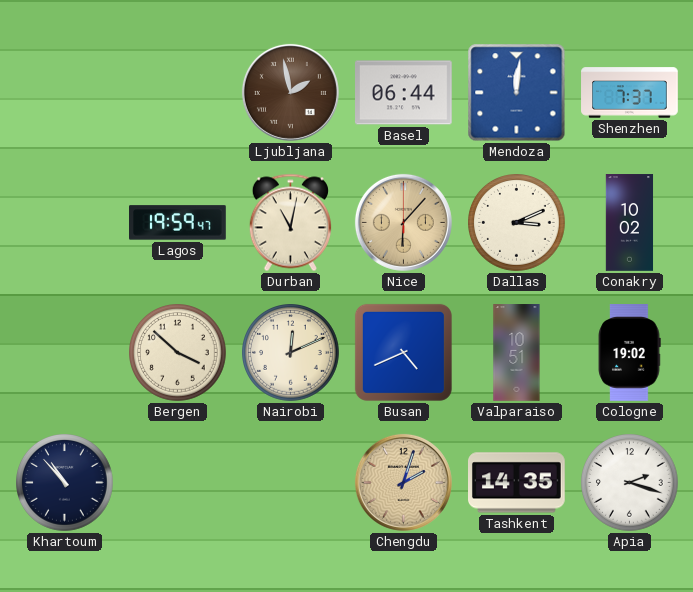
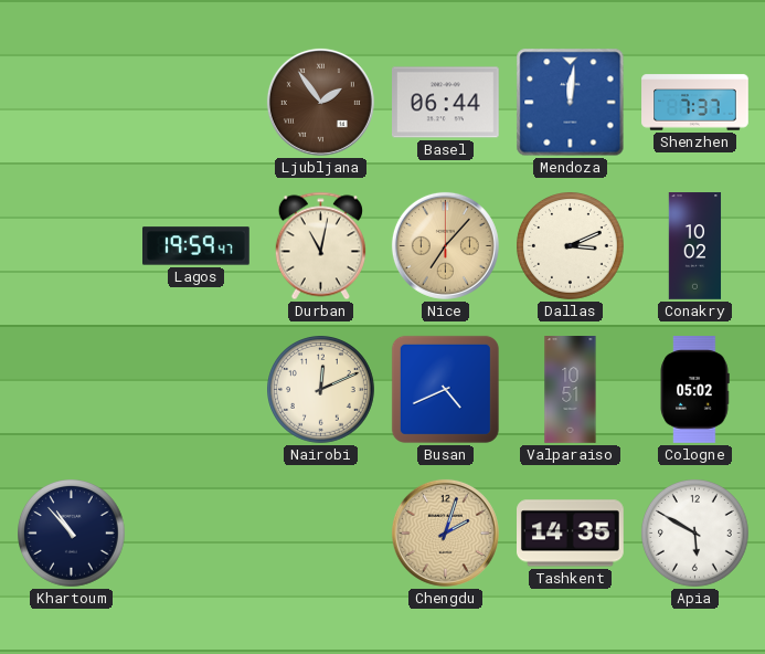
Ljubljana: 1:58 -> 1:54 (320, 102)
Nice: 6:07 -> 7:07 (445, 245)
Bergen: 3:52 -> none (178, 353)
Cologne: 19:02 -> 05:02 (694, 390)
Apia: 2:18 -> 5:50 (695, 534)
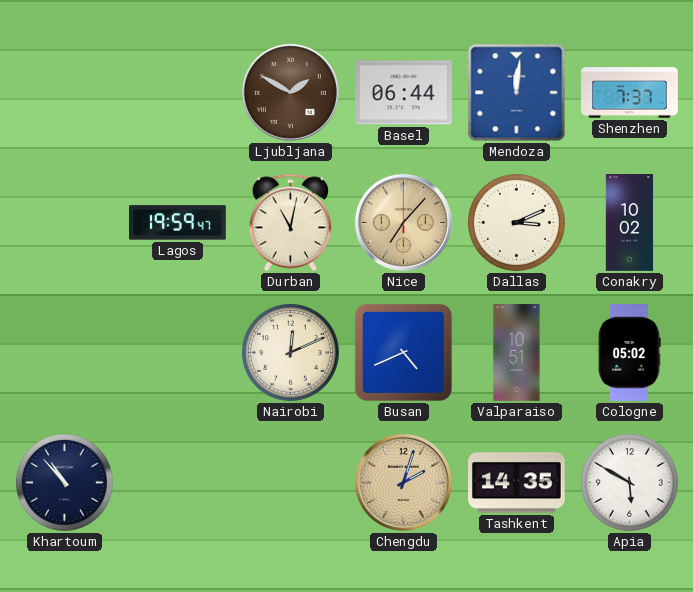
Ljubljana: 1:54 -> 1:50 (290, 92)
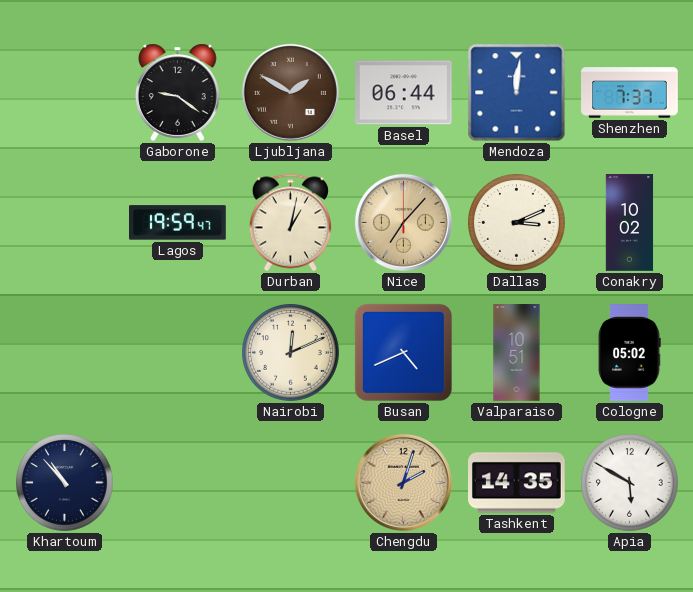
Gaborone: none -> 9:21 (177, 92)
Durban: 11:02 -> 1:02 (290, 223)
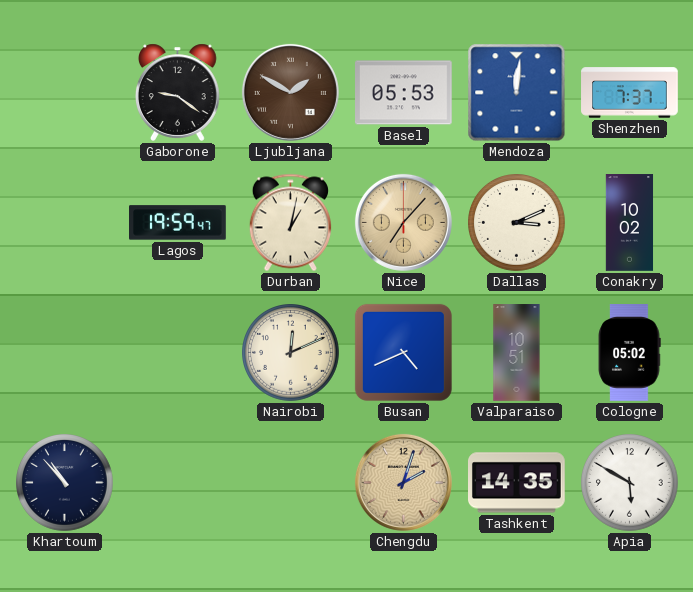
Basel: 06:44 -> 05:53 (404, 93)
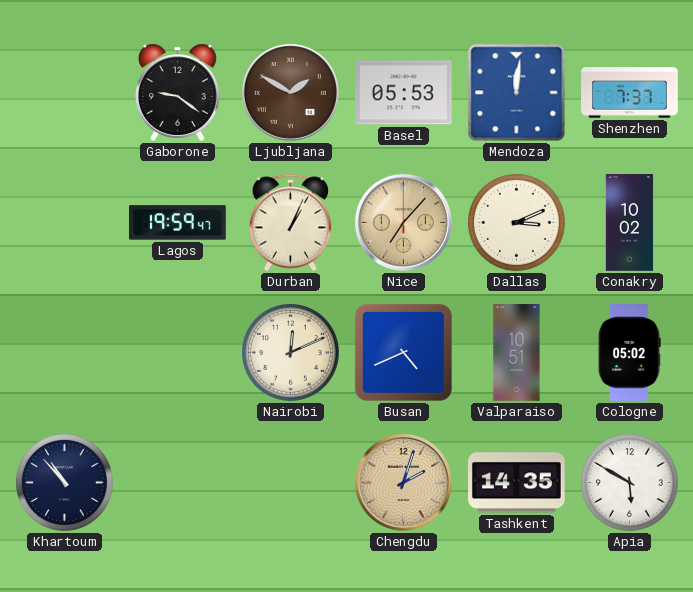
Durban: 1:02 -> 1:04 (290, 223)
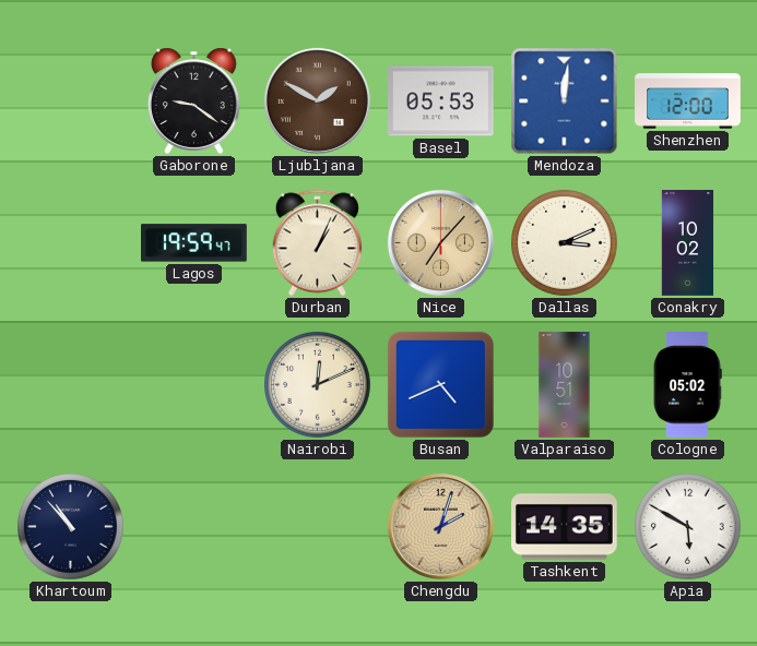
Shenzhen: 7:37 -> 12:00 (688, 101)
